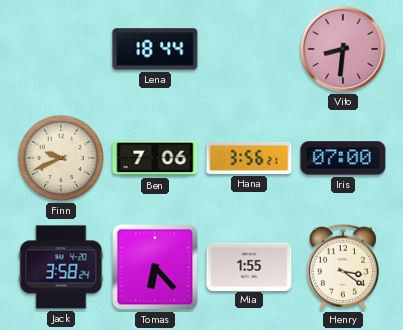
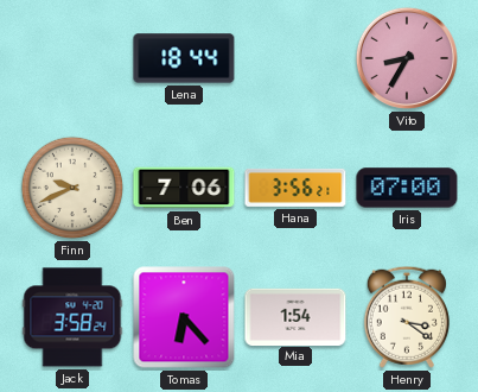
Vito: 8:31 -> 8:35 (407, 58)
Mia: 1:55 -> 1:54 (295, 316)
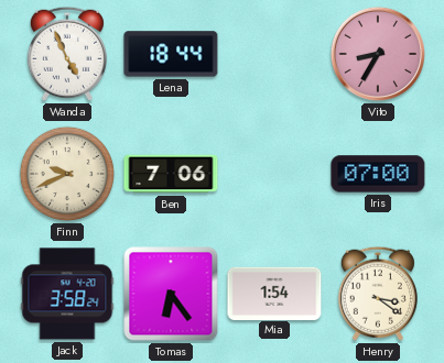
Wanda: none -> 4:56 (67, 54)
Hana: 3:56 -> none (295, 188)
Tomas: 6:23 -> 6:24 (171, 294)
